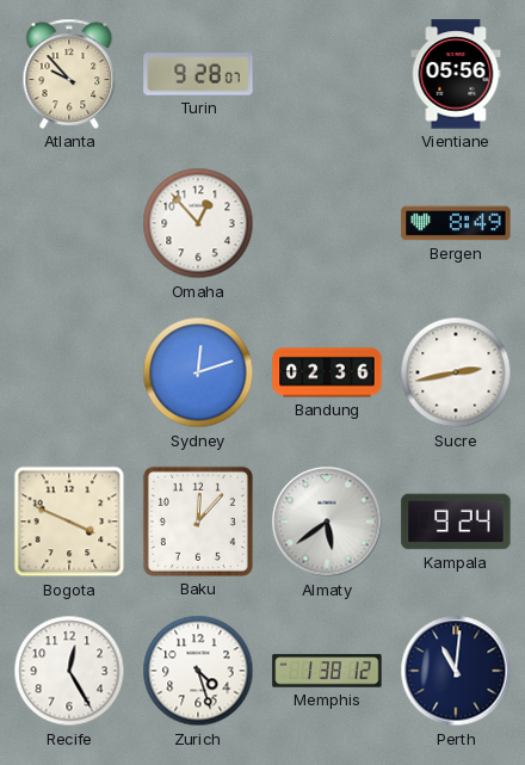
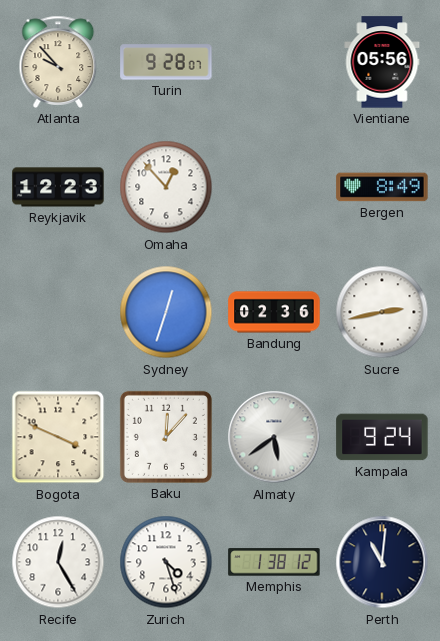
Reykjavik: none -> 12:23 (58, 187)
Sydney: 12:12 -> 12:33 (166, 312)
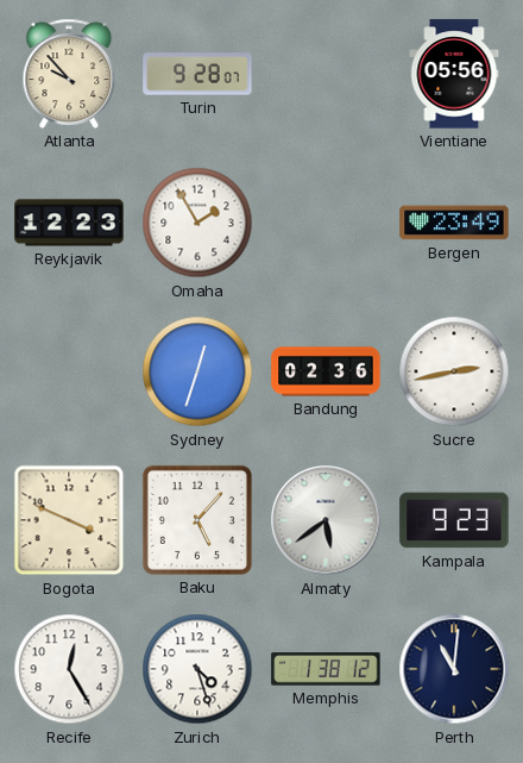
Omaha: 12:53 -> 1:55 (197, 223)
Bergen: 8:49 -> 23:49 (454, 223)
Baku: 12:07 -> 5:07 (197, 520)
Kampala: 9:24 -> 9:23 (454, 520)
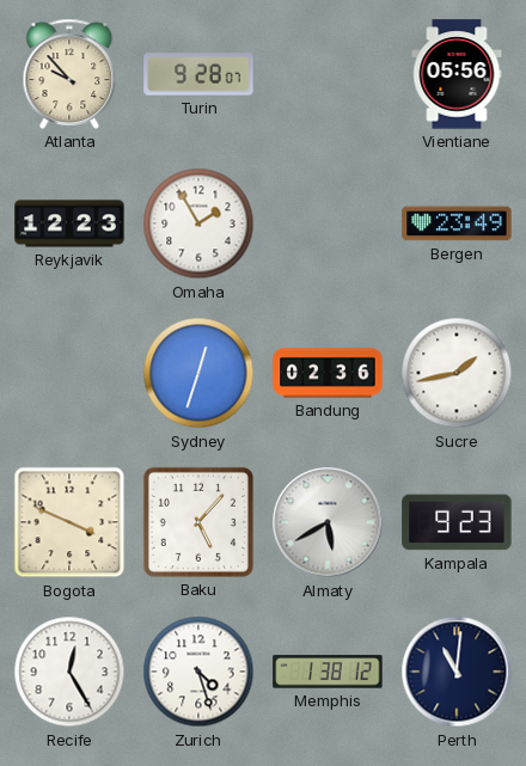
Sucre: 2:43 -> 1:43 (457, 373)
Almaty: 5:39 -> 5:40 (328, 522)
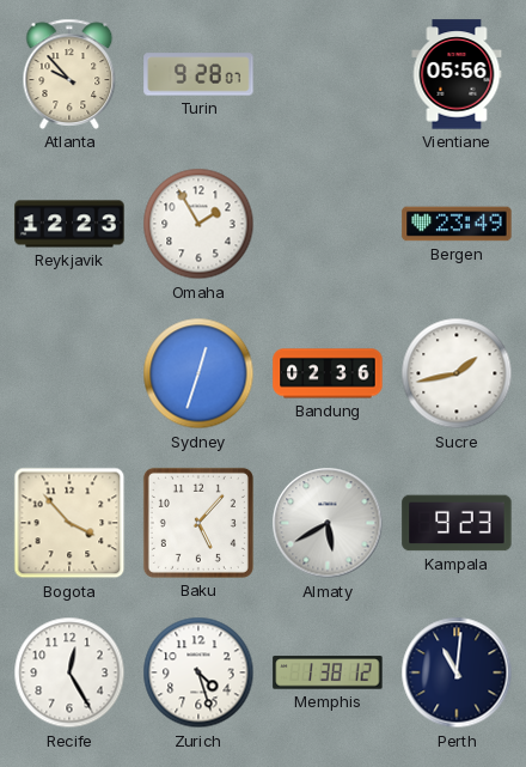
Bogota: 3:49 -> 3:53 (69, 523)
